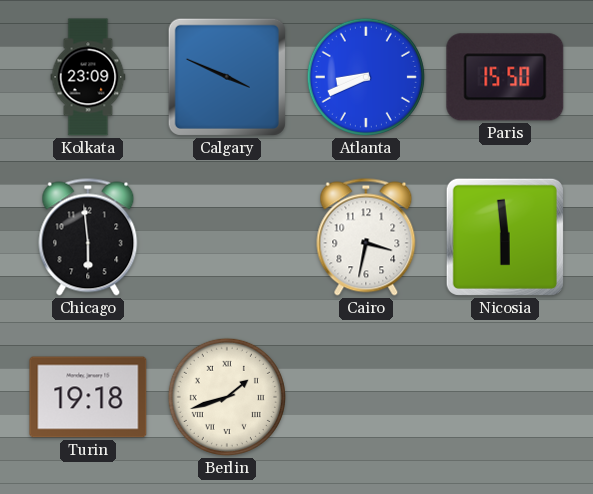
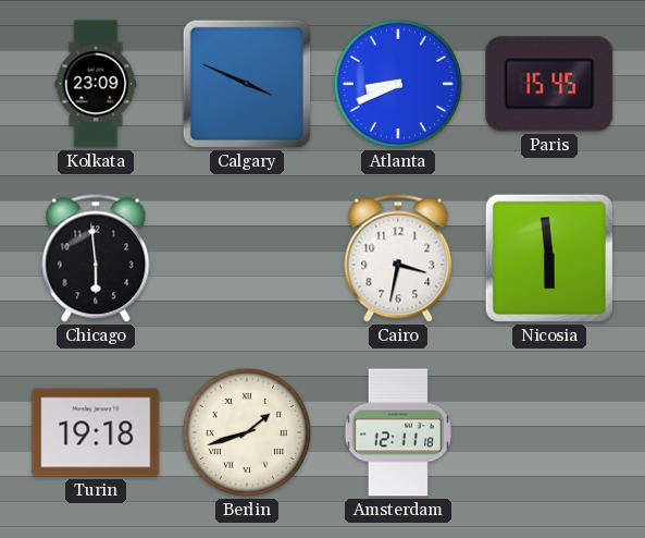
Paris: 15:50 -> 15:45 (549, 84)
Amsterdam: none -> 12:11 (398, 432)
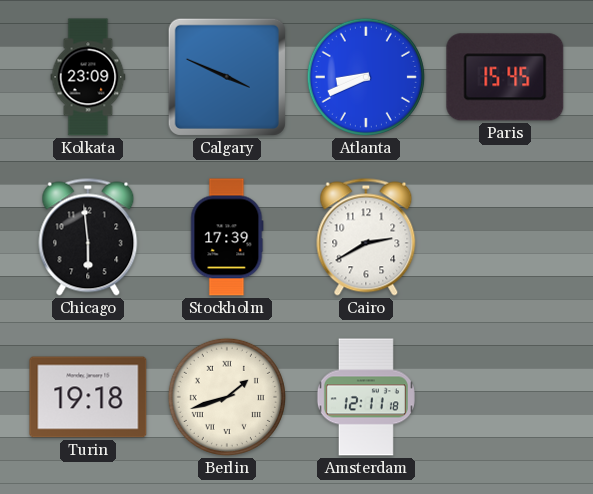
Stockholm: none -> 17:39 (227, 237)
Cairo: 3:32 -> 2:40 (366, 237)
Nicosia: 5:59 -> none (549, 258)
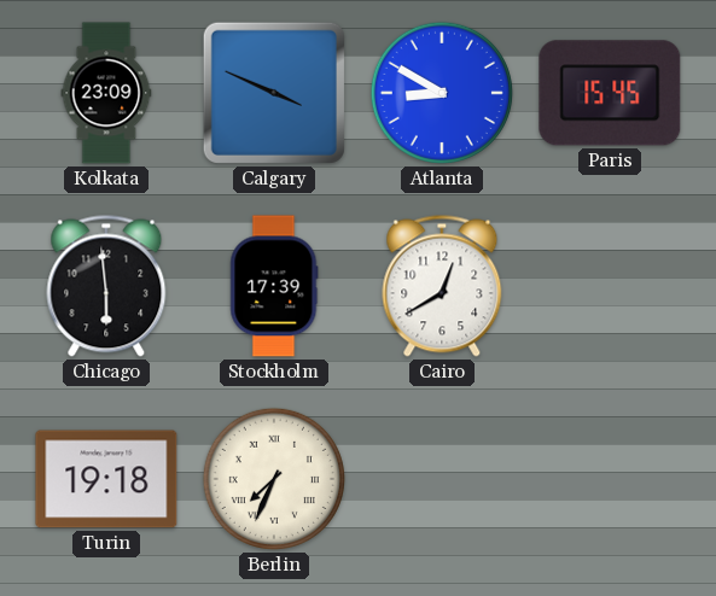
Atlanta: 8:41 -> 8:50 (442, 93)
Cairo: 2:40 -> 12:40 (442, 286)
Berlin: 1:42 -> 7:34 (274, 479)
Amsterdam: 12:11 -> none (366, 397)
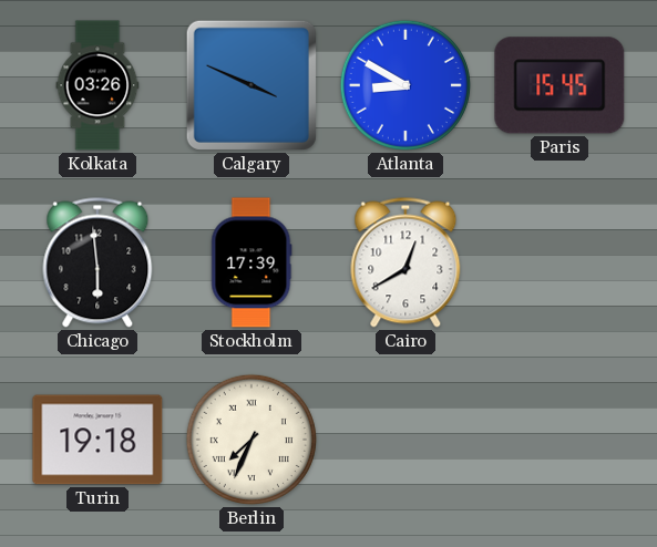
Kolkata: 23:09 -> 03:26 (97, 85)
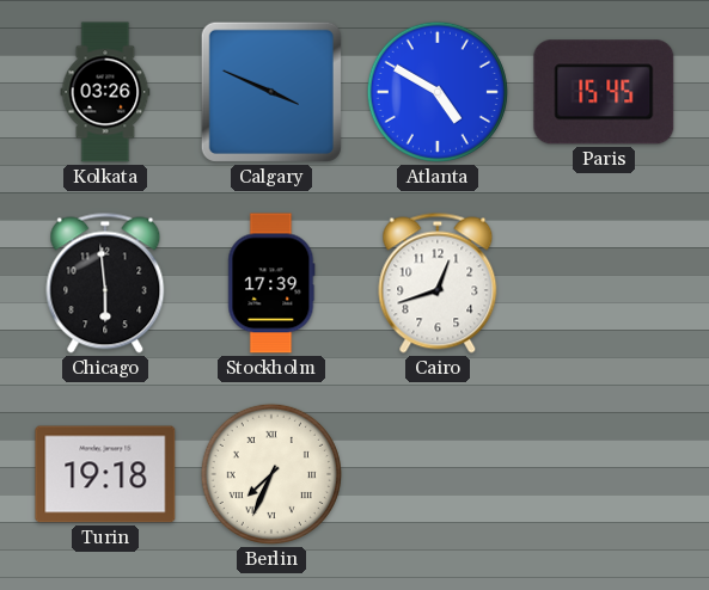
Atlanta: 8:50 -> 4:50 (438, 92)
Cairo: 12:40 -> 12:42 (438, 283)
